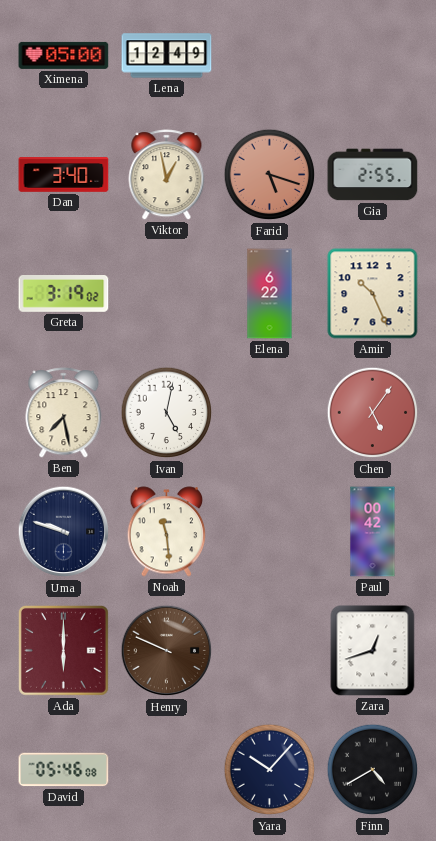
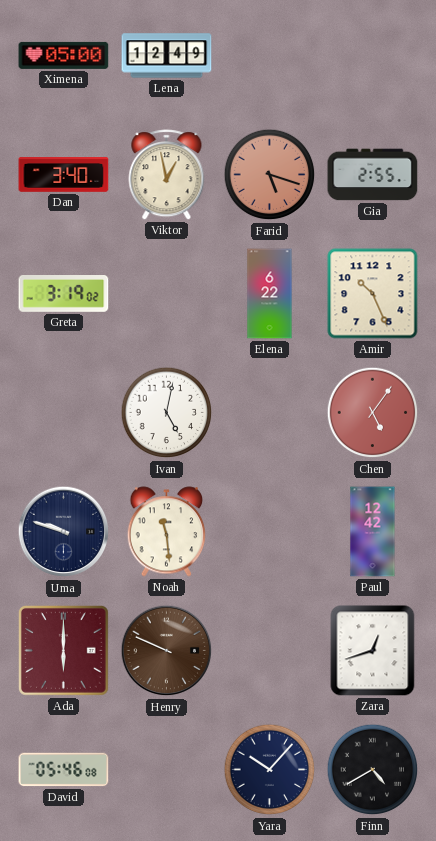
Ben: 7:28 -> none (64, 413)
Paul: 00:42 -> 12:42 (373, 532)
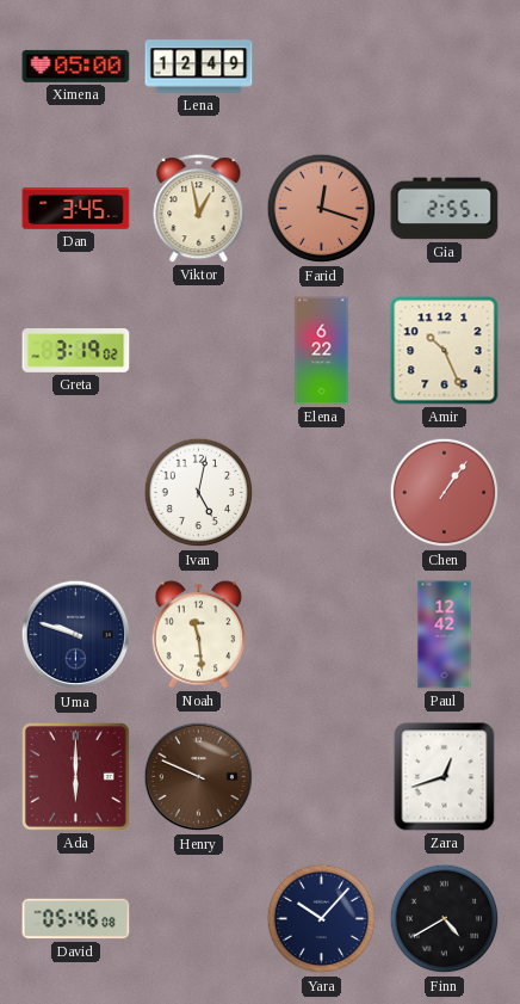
Dan: 3:40 -> 3:45 (76, 209)
Farid: 5:18 -> 12:18 (322, 209)
Chen: 5:06 -> 1:06 (445, 493)
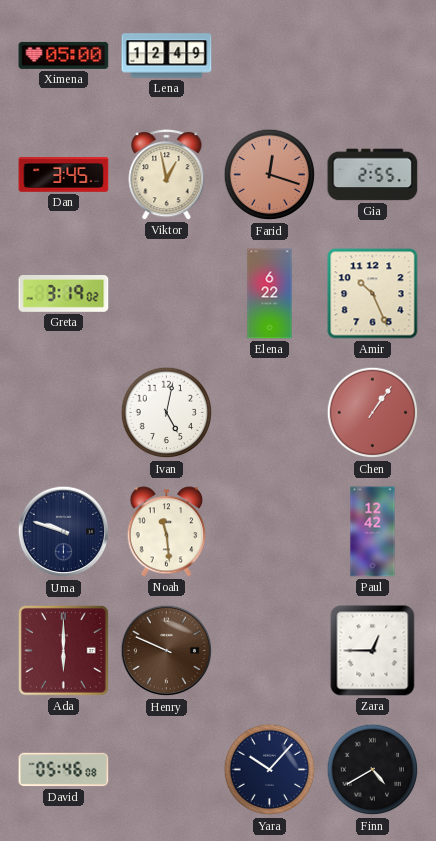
Zara: 12:42 -> 12:45 (373, 651)
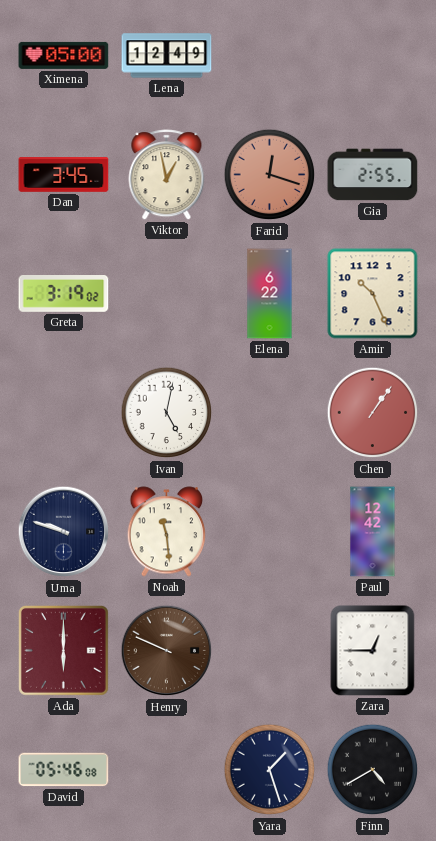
Yara: 10:07 -> 1:27 (270, 770)
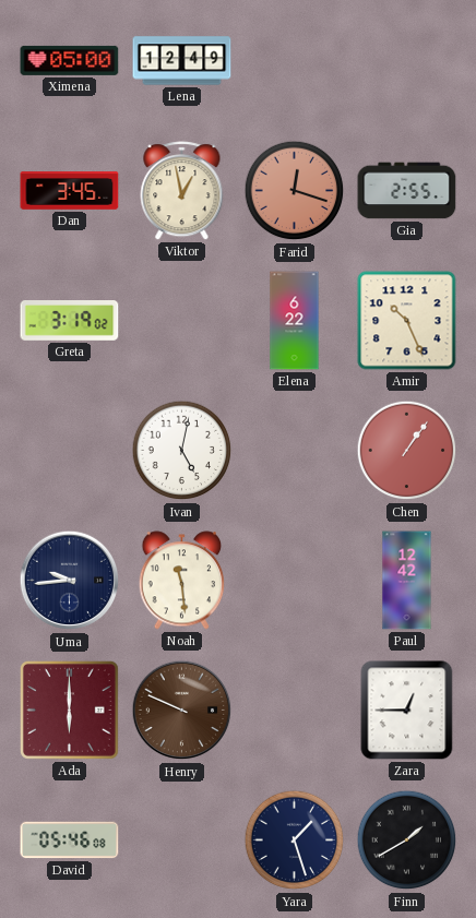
Uma: 9:48 -> 9:44 (70, 581)
Finn: 4:40 -> 1:40 (407, 840)
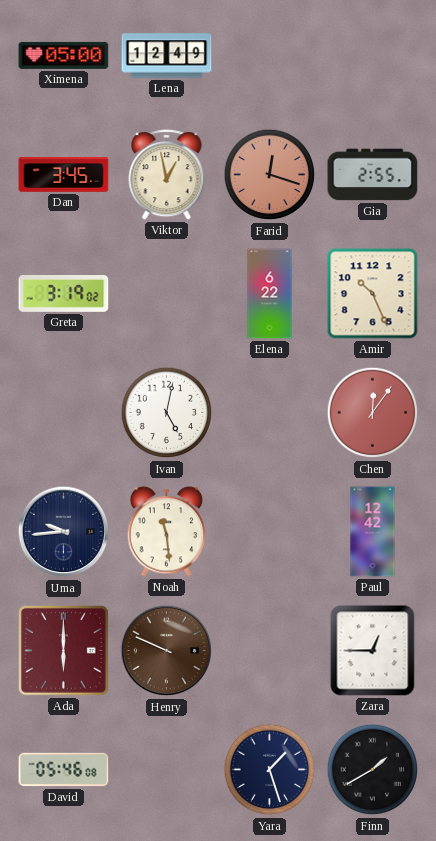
Chen: 1:06 -> 12:06 (373, 413)
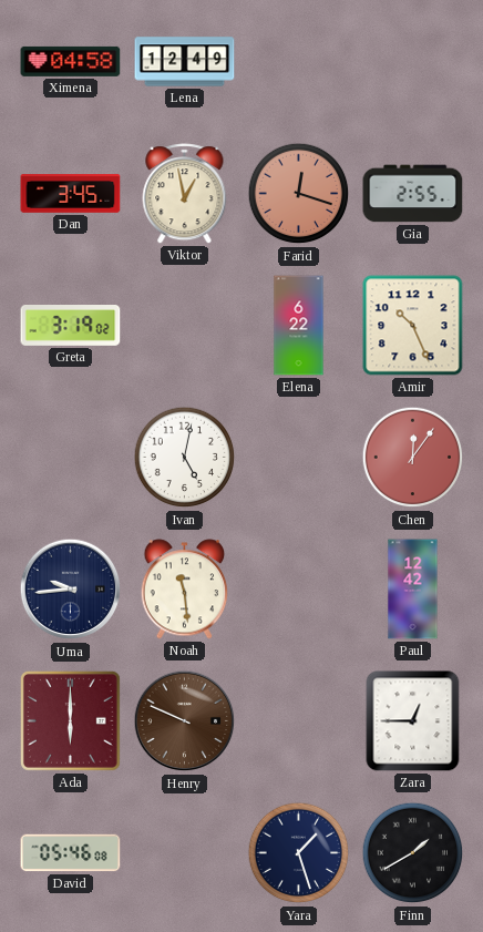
Ximena: 05:00 -> 04:58 (71, 61)
